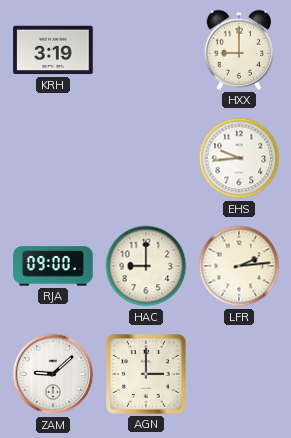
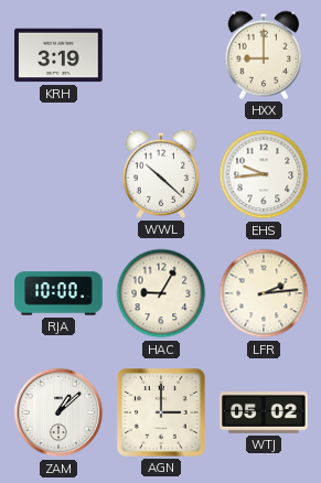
WWL: none -> 10:22 (160, 174)
RJA: 09:00 -> 10:00 (58, 293)
HAC: 9:00 -> 9:05 (161, 293)
ZAM: 9:08 -> 1:08 (58, 412)
WTJ: none -> 05:02 (264, 414)
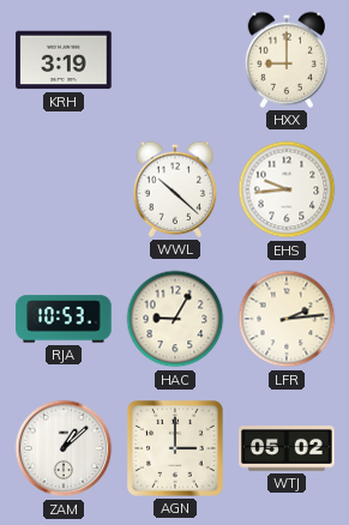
RJA: 10:00 -> 10:53 (64, 319)
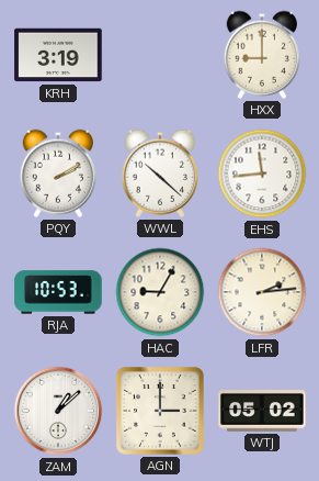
PQY: none -> 2:10 (57, 174)
EHS: 9:44 -> 11:44 (262, 174)
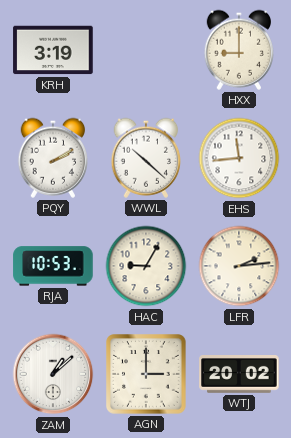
WTJ: 05:02 -> 20:02 (239, 375)
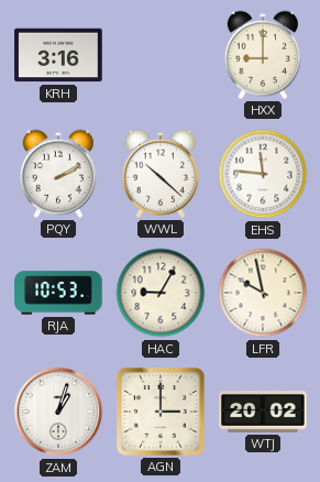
KRH: 3:19 -> 3:16 (58, 55)
EHS: 11:44 -> 11:46 (263, 174)
LFR: 2:14 -> 9:58 (263, 293)
ZAM: 1:08 -> 1:03 (58, 412)
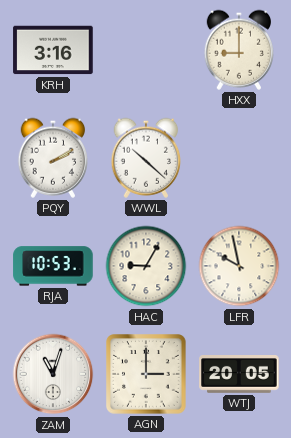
EHS: 11:46 -> none (263, 174)
ZAM: 1:03 -> 11:03 (53, 374)
WTJ: 20:02 -> 20:05 (239, 375)
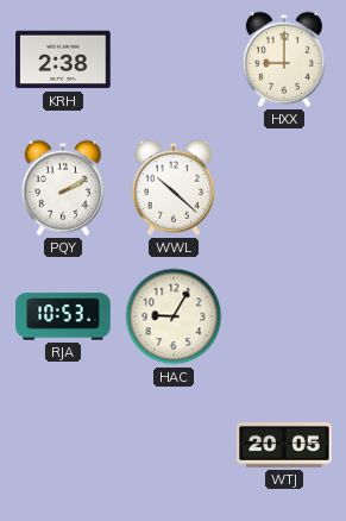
KRH: 3:16 -> 2:38 (63, 59)
LFR: 9:58 -> none (239, 266)
ZAM: 11:03 -> none (53, 374)
AGN: 3:00 -> none (146, 374)
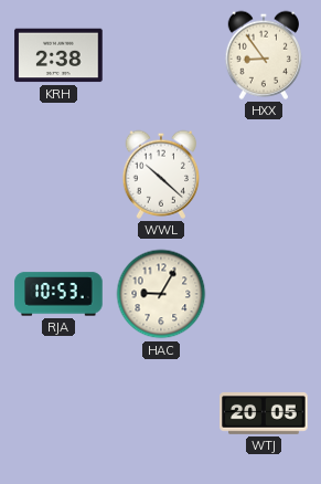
HXX: 9:00 -> 8:54 (263, 55)
PQY: 2:10 -> none (62, 188)
